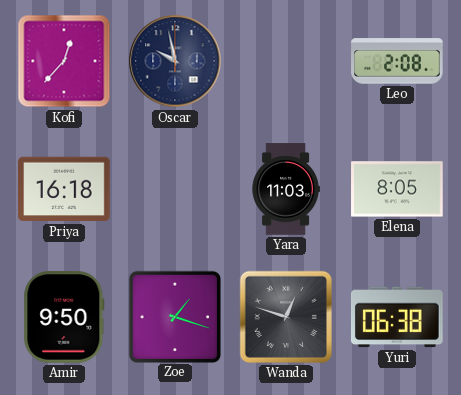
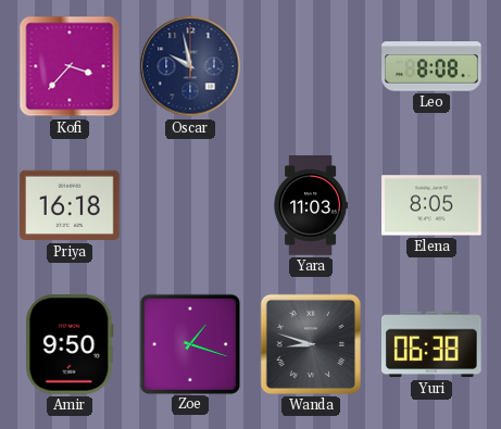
Kofi: 12:37 -> 3:37 (70, 66)
Leo: 2:08 -> 8:08 (431, 66)
Wanda: 12:48 -> 8:48 (311, 344)
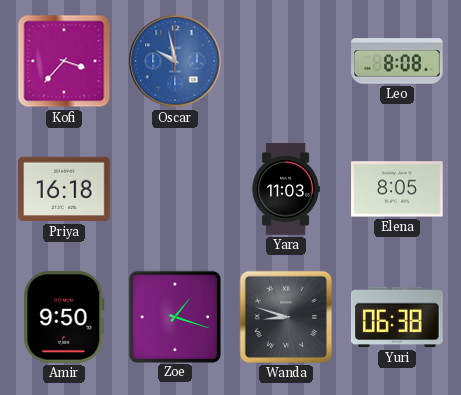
Oscar dial: navy -> blue (175, 61)
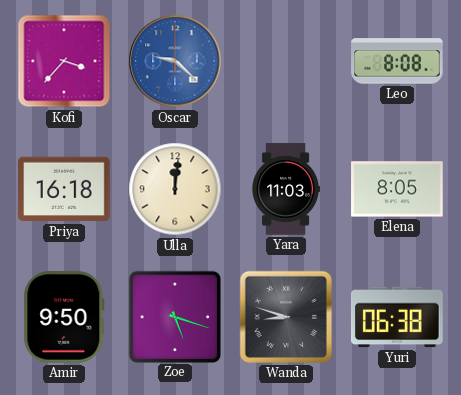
Oscar: 9:58 -> 9:22 (175, 61)
Ulla: none -> 12:01 (175, 189)
Zoe: 1:18 -> 5:18 (174, 316)
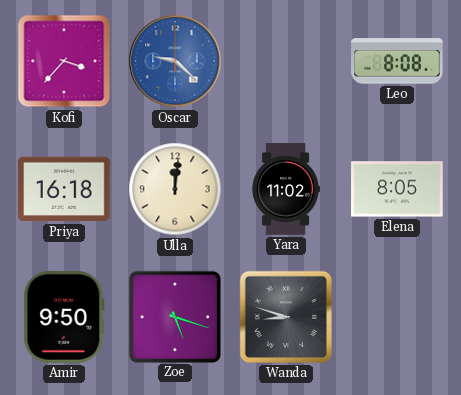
Yara: 11:03 -> 11:02 (286, 189)
Yuri: 06:38 -> none (397, 317)
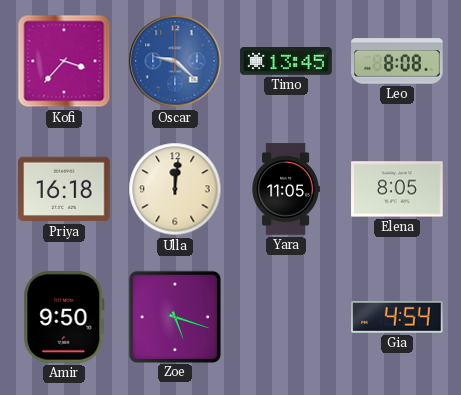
Timo: none -> 13:45 (286, 62)
Yara: 11:02 -> 11:05 (286, 189)
Wanda: 8:48 -> none (286, 317)
Gia: none -> 4:54 (398, 317)
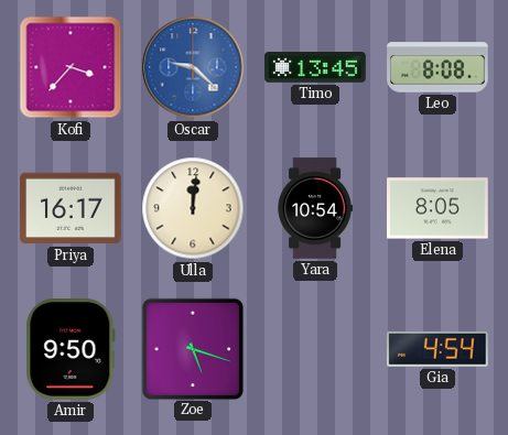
Priya: 16:18 -> 16:17 (71, 208)
Yara: 11:05 -> 10:54 (315, 208)
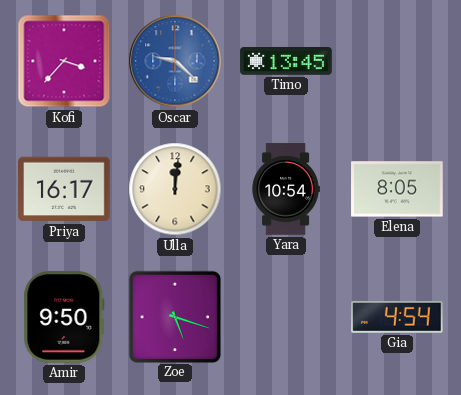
Leo: 8:08 -> none (437, 67)
